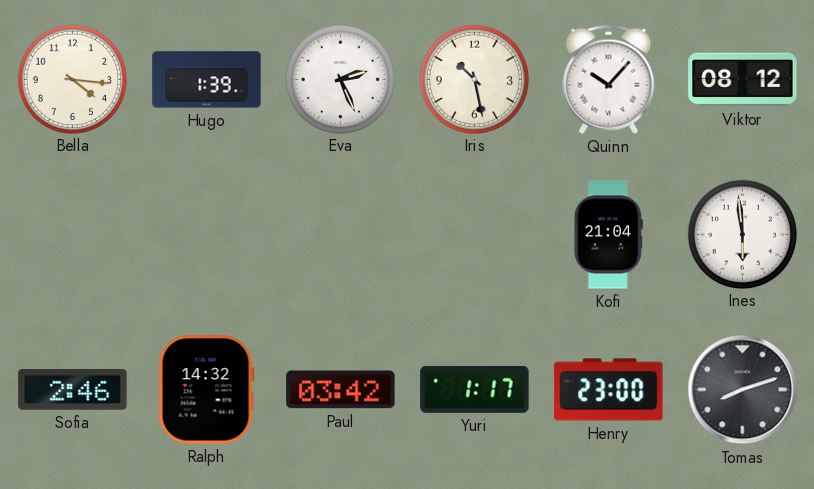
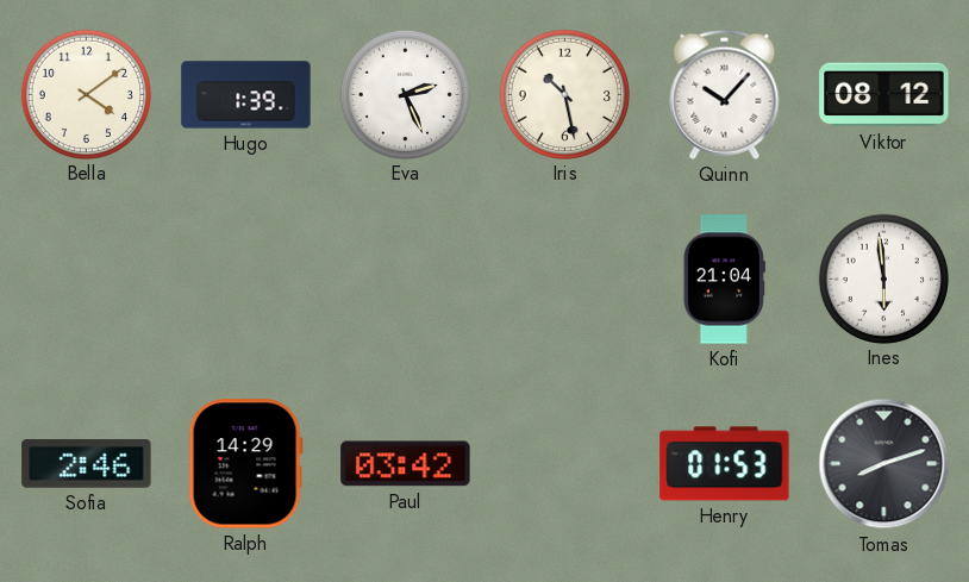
Bella: 4:16 -> 4:09 (86, 94)
Ralph: 14:32 -> 14:29 (245, 464)
Yuri: 1:17 -> none (475, 389)
Henry: 23:00 -> 01:53 (725, 464)
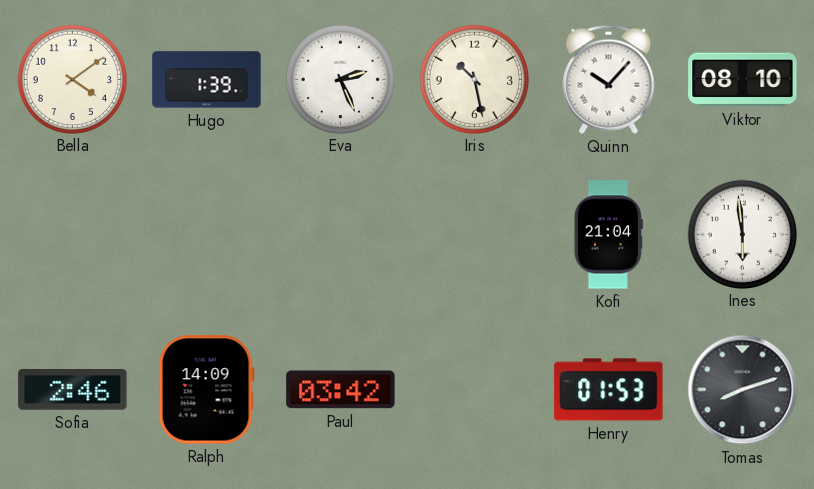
Viktor: 08:12 -> 08:10 (743, 80)
Ralph: 14:29 -> 14:09 (206, 390)
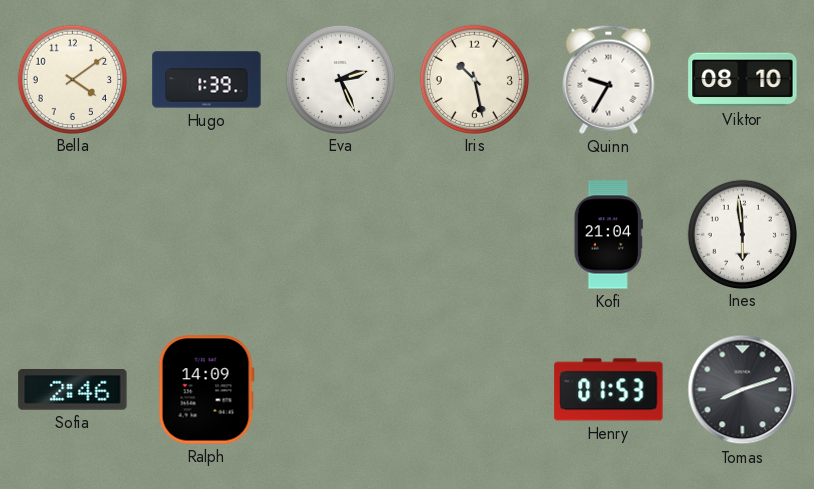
Quinn: 10:07 -> 9:35 (609, 79)
Paul: 03:42 -> none (341, 390)
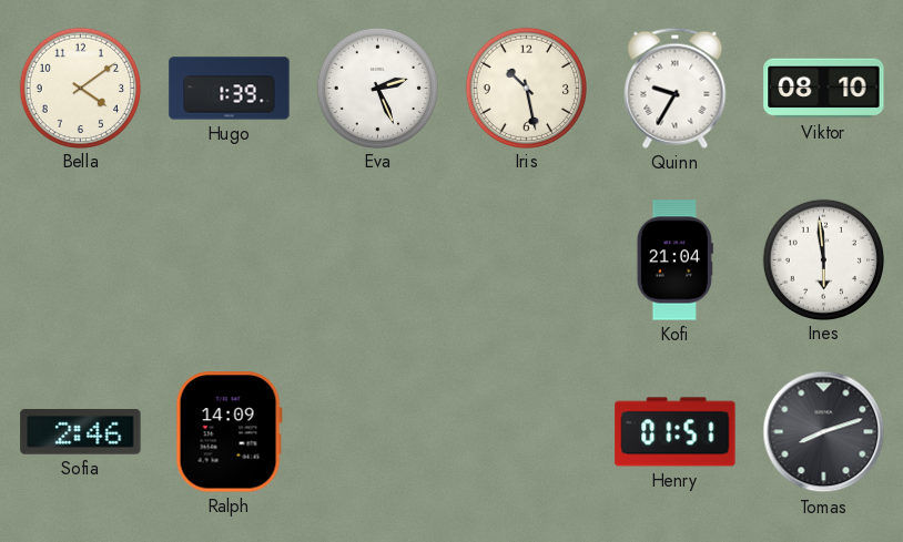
Henry: 01:53 -> 01:51 (676, 432)
